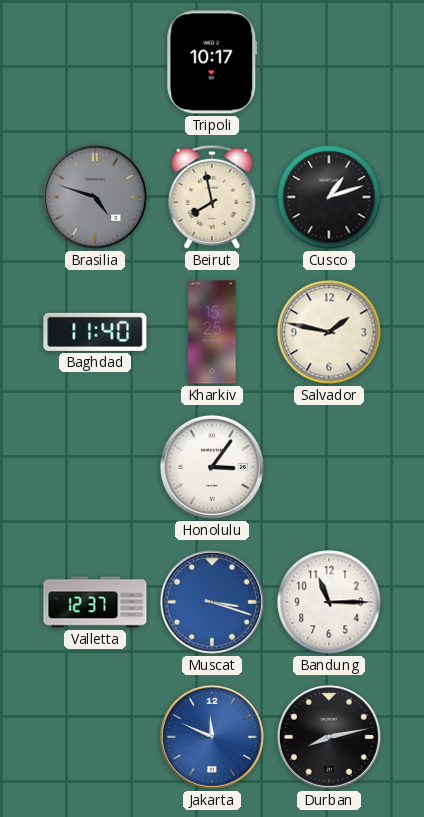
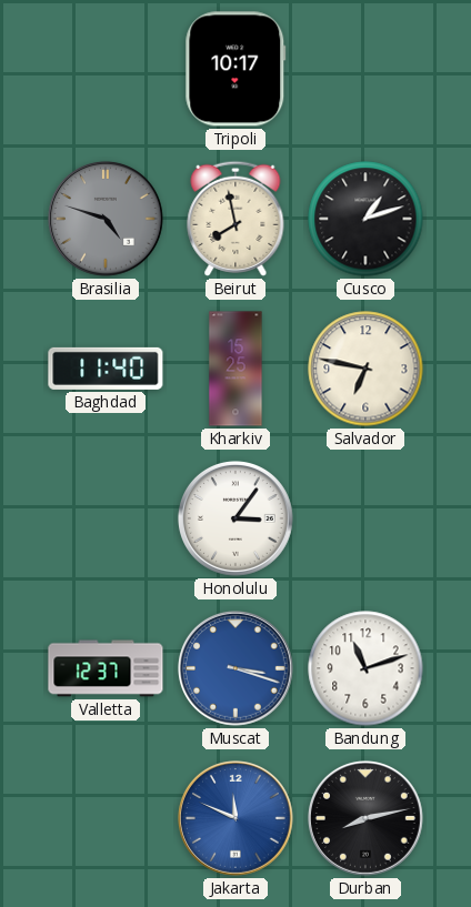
Salvador: 1:47 -> 6:47 (365, 369)
Bandung: 11:15 -> 11:12 (365, 668)
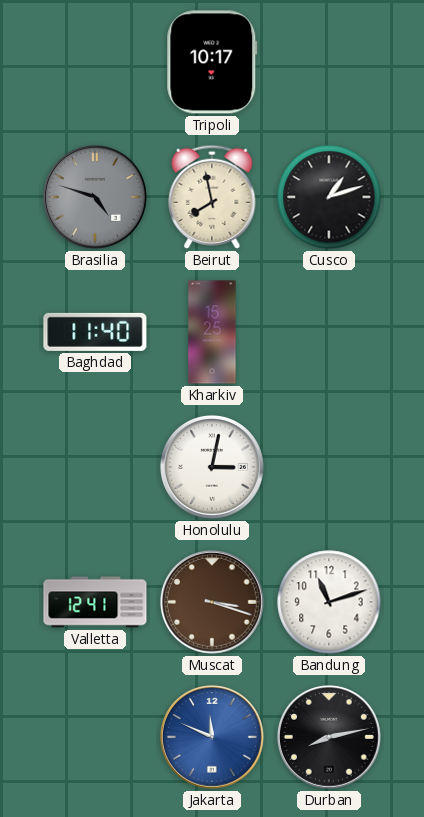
Salvador: 6:47 -> none (365, 369)
Honolulu: 3:06 -> 3:02 (212, 467)
Valletta: 12:37 -> 12:41 (95, 602)
Muscat dial: blue -> brown (212, 602)
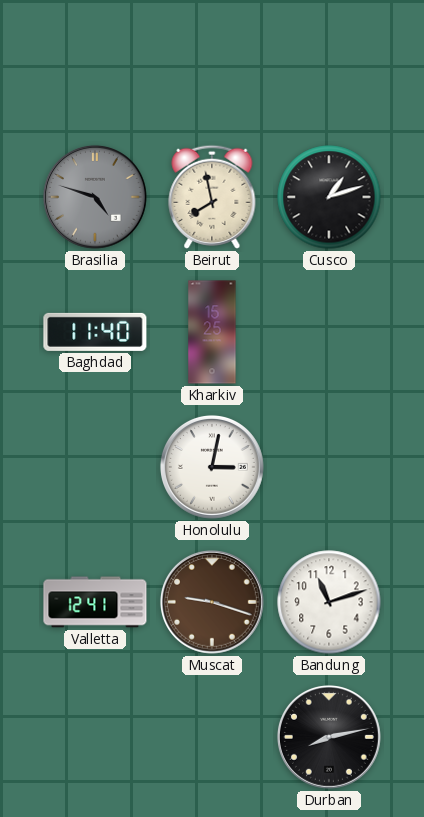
Tripoli: 10:17 -> none (212, 62)
Muscat: 3:18 -> 9:18 (212, 602)
Jakarta: 11:49 -> none (212, 737)
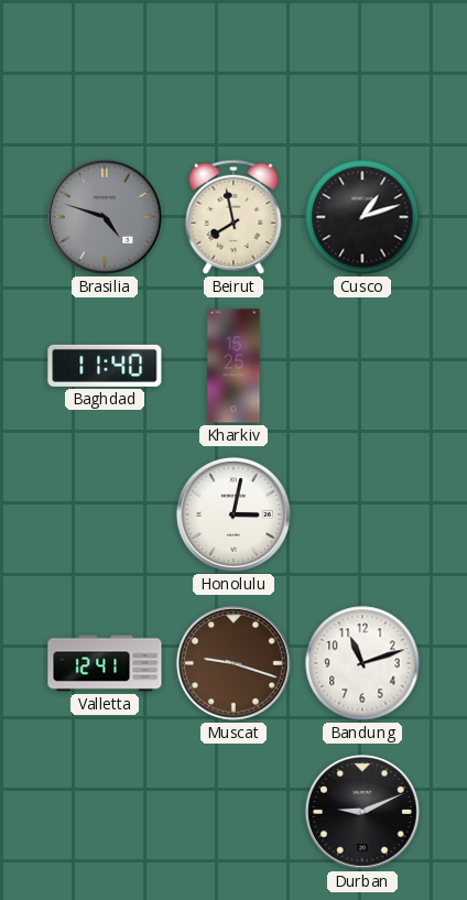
Durban: 8:13 -> 9:11 (362, 812)
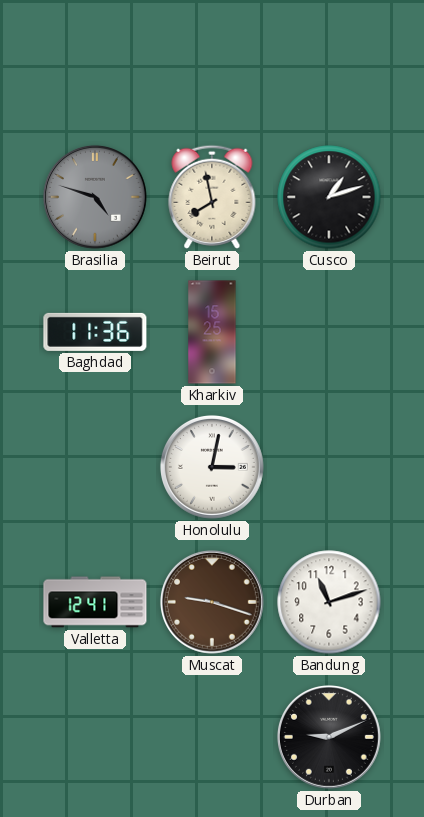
Baghdad: 11:40 -> 11:36 (95, 332)
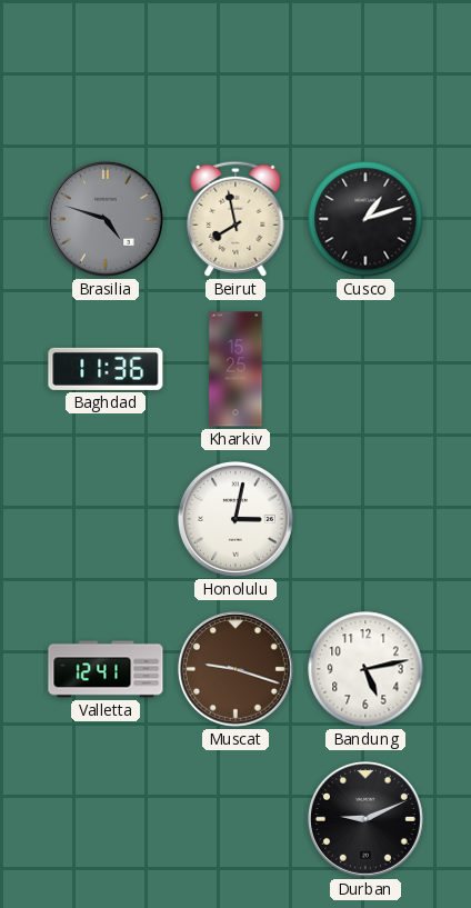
Bandung: 11:12 -> 5:13 (365, 669)
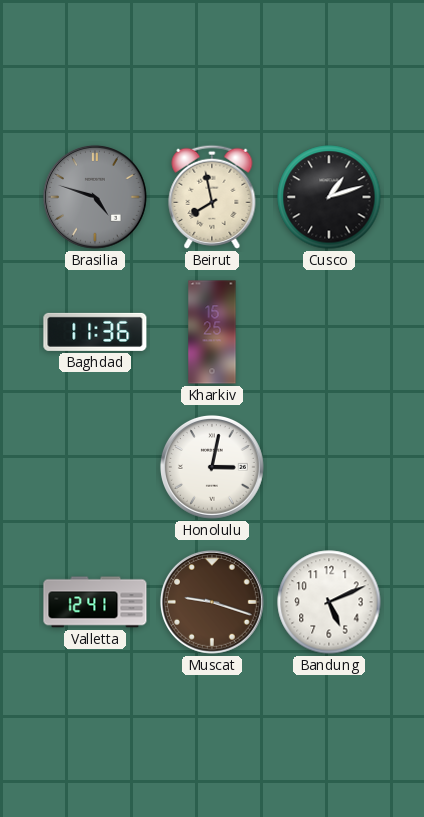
Bandung: 5:13 -> 5:11 (329, 602)
Durban: 9:11 -> none (365, 819)
